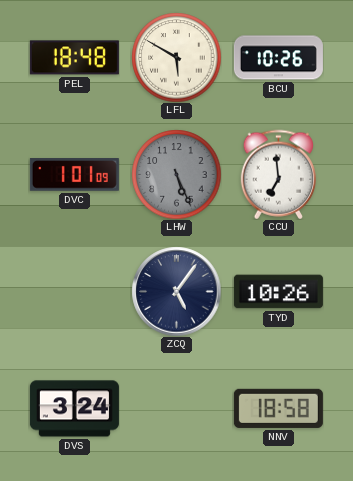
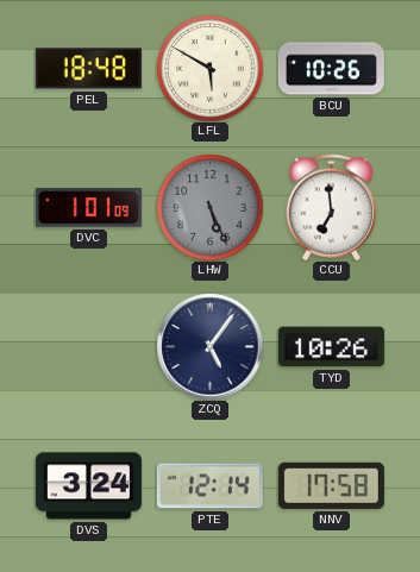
PTE: none -> 12:14 (209, 486)
NNV: 18:58 -> 17:58 (331, 485)
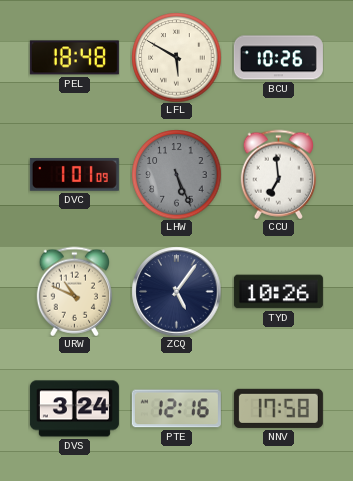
URW: none -> 10:49 (74, 291)
PTE: 12:14 -> 12:16 (176, 409)
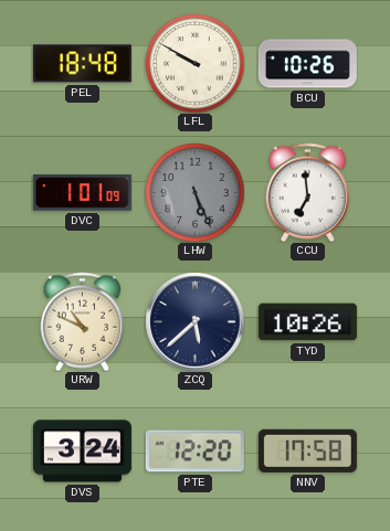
LFL: 5:50 -> 9:50 (194, 63)
ZCQ: 5:06 -> 5:38 (194, 321)
PTE: 12:16 -> 12:20 (194, 452)
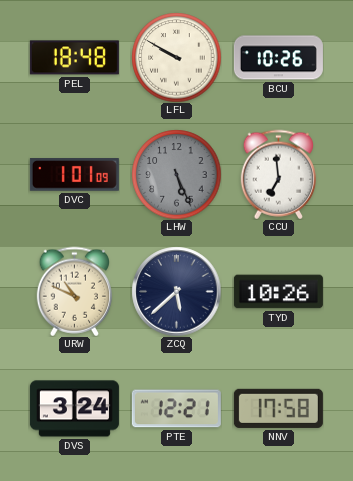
PTE: 12:20 -> 12:21 (176, 409)
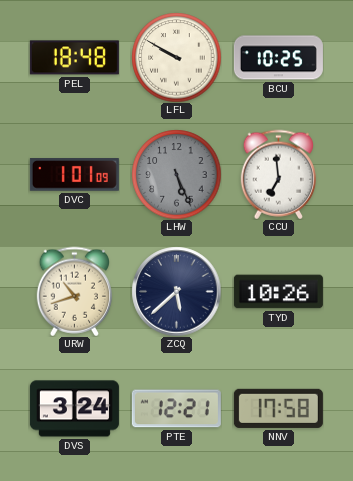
BCU: 10:26 -> 10:25 (278, 58)
URW: 10:49 -> 10:42 (74, 291)
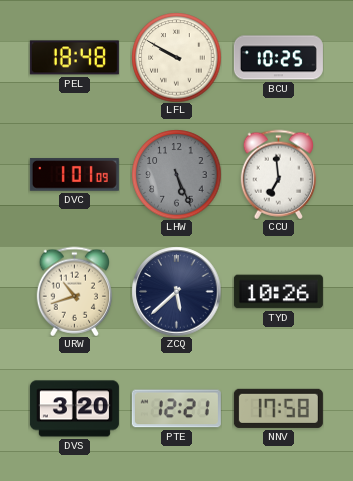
DVS: 3:24 -> 3:20 (74, 409)
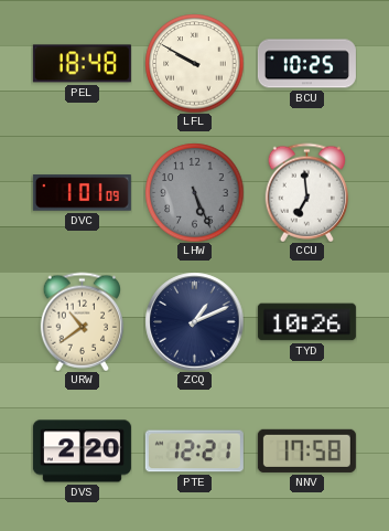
URW: 10:42 -> 10:39 (82, 321)
ZCQ: 5:38 -> 1:11 (194, 321)
DVS: 3:20 -> 2:20 (82, 452)
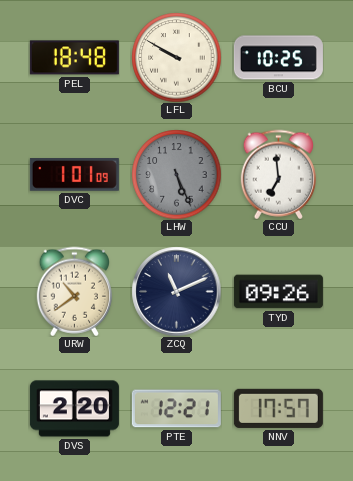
ZCQ: 1:11 -> 11:11 (176, 291)
TYD: 10:26 -> 09:26 (278, 292)
NNV: 17:58 -> 17:57 (278, 408)
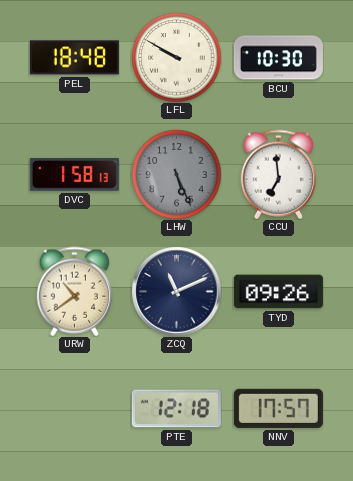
BCU: 10:25 -> 10:30 (278, 58)
DVC: 1:01 -> 1:58 (74, 175)
DVS: 2:20 -> none (74, 409)
PTE: 12:21 -> 12:18 (176, 409)
